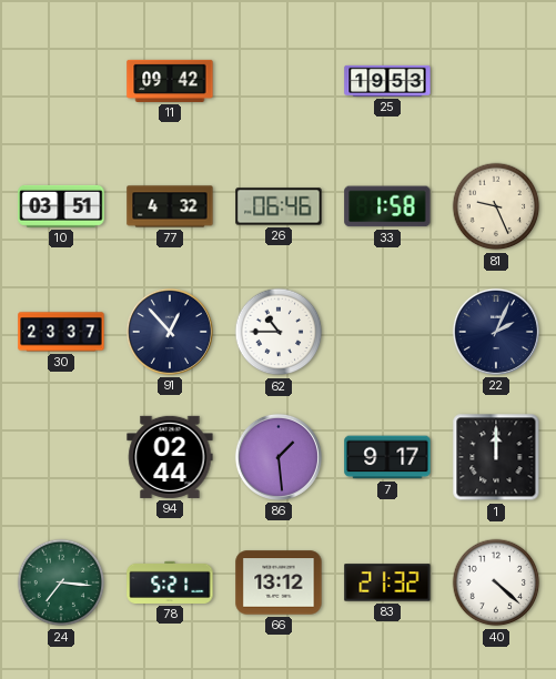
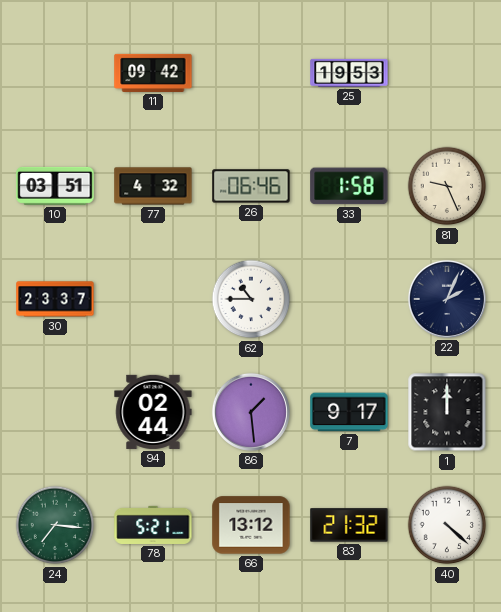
91: 12:53 -> none (170, 332)
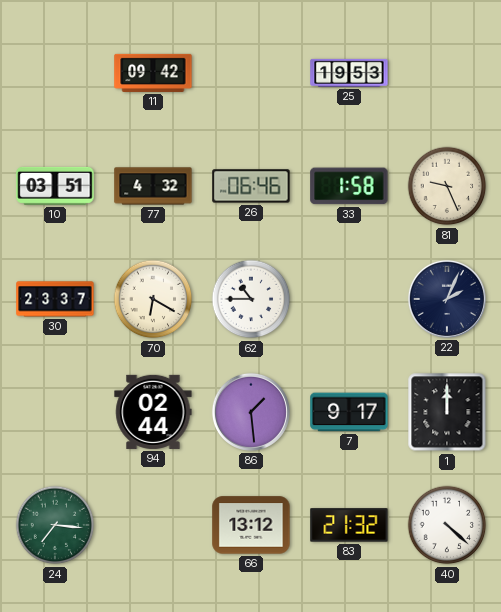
70: none -> 6:20 (153, 299)
78: 5:21 -> none (153, 525)
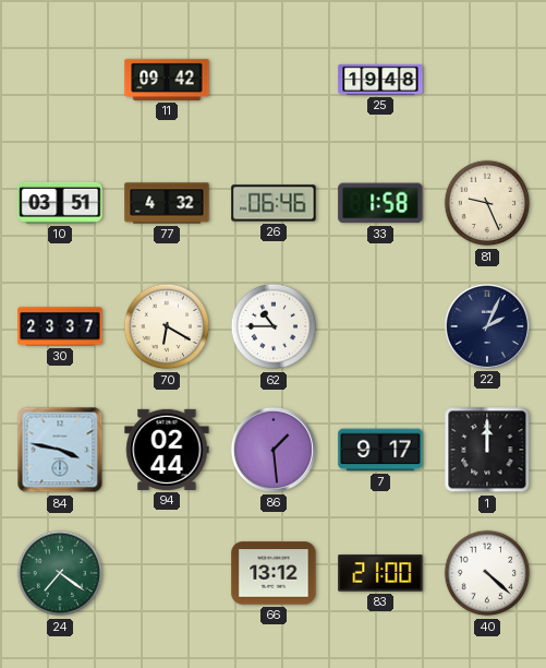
25: 19:53 -> 19:48 (380, 80)
84: none -> 3:47 (60, 450)
24: 7:16 -> 7:21 (60, 573)
83: 21:32 -> 21:00 (380, 573)
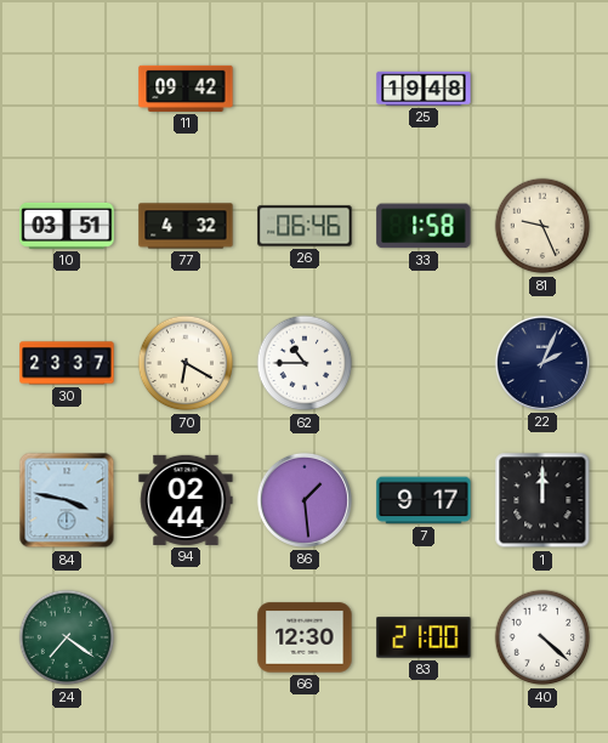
66: 13:12 -> 12:30 (305, 637)
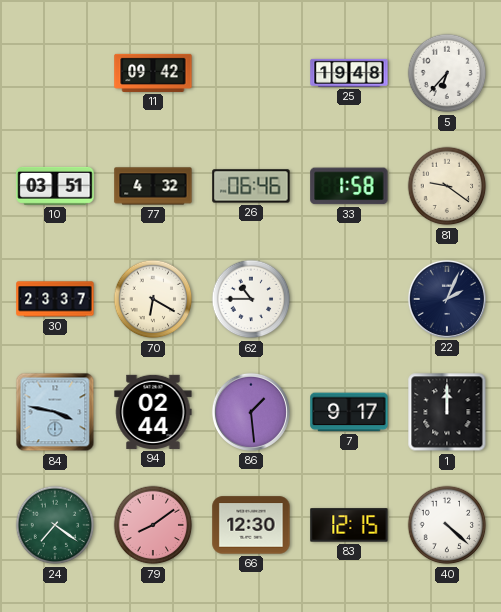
5: none -> 6:37 (447, 73)
81: 9:26 -> 9:21 (447, 186)
79: none -> 8:09 (153, 525)
83: 21:00 -> 12:15 (349, 525)
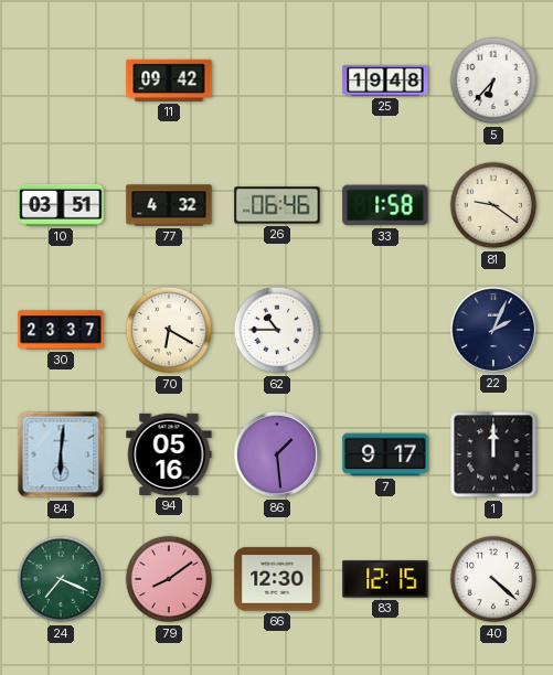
84: 3:47 -> 6:01 (61, 454)
94: 02:44 -> 05:16 (169, 454)
24: 7:21 -> 7:19 (61, 579)
